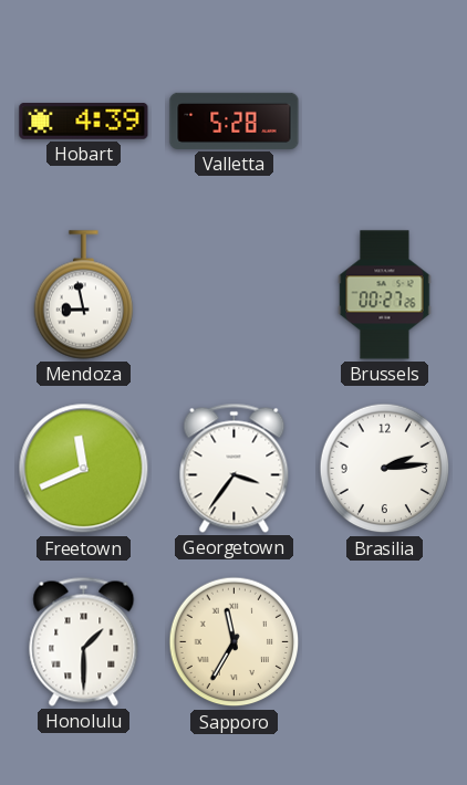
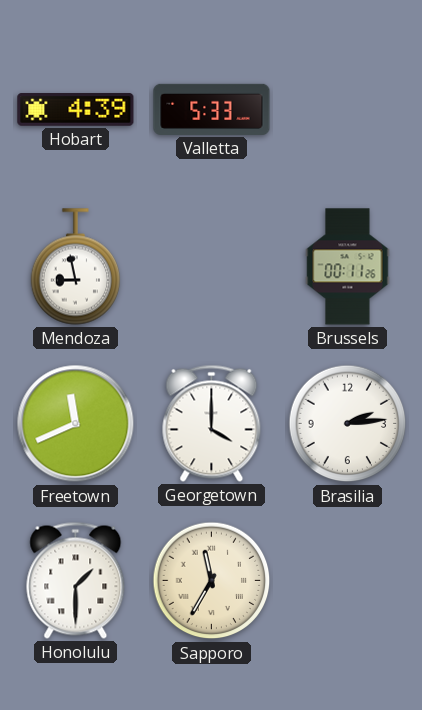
Valletta: 5:28 -> 5:33 (212, 109)
Brussels: 00:27 -> 00:11 (348, 267)
Georgetown: 3:36 -> 4:00 (212, 423)
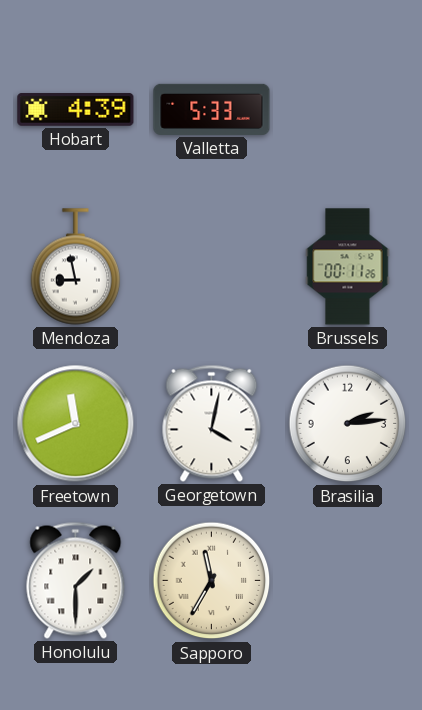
Georgetown: 4:00 -> 4:02 (212, 423)
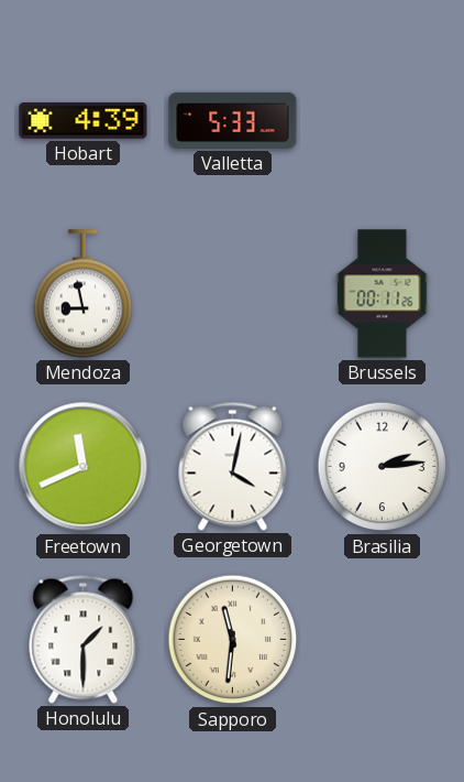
Sapporo: 11:35 -> 11:31 (233, 640)
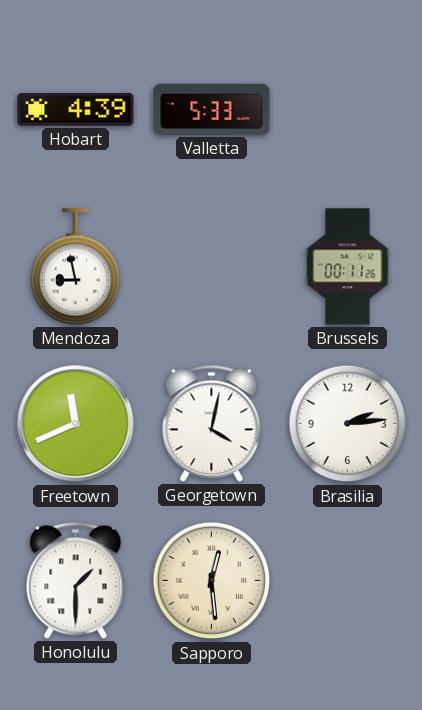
Sapporo: 11:31 -> 12:29 (212, 581)
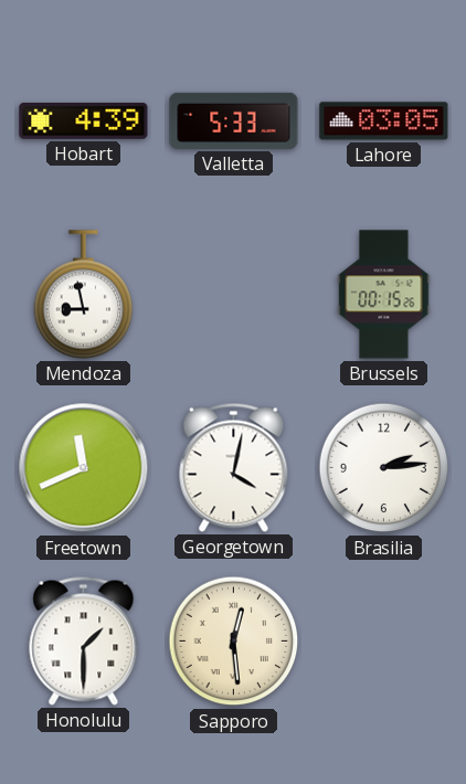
Lahore: none -> 03:05 (384, 121)
Brussels: 00:11 -> 00:15 (384, 295)
